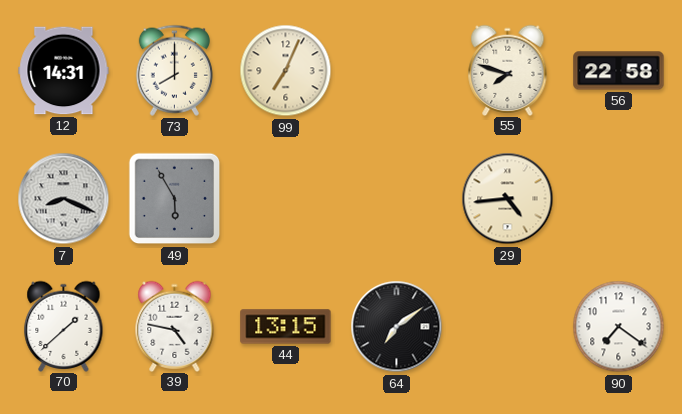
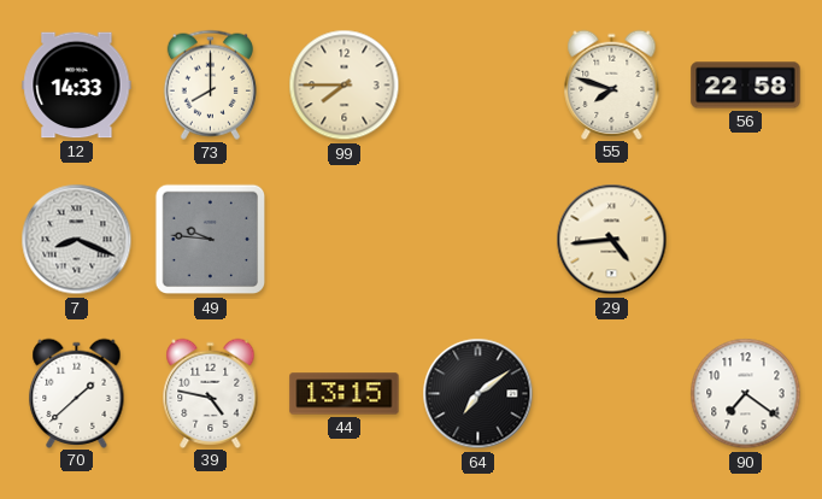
12: 14:31 -> 14:33 (77, 86)
99: 7:04 -> 7:45 (345, 86)
49: 5:55 -> 9:46 (211, 240)
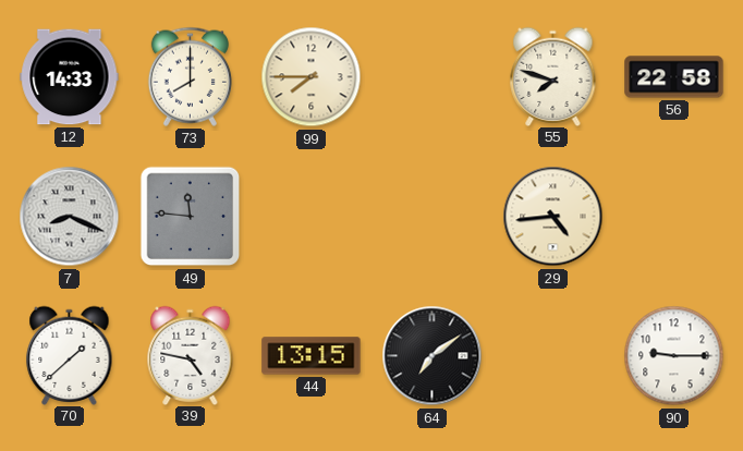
49: 9:46 -> 11:46 (191, 217)
90: 7:21 -> 9:15 (674, 356)
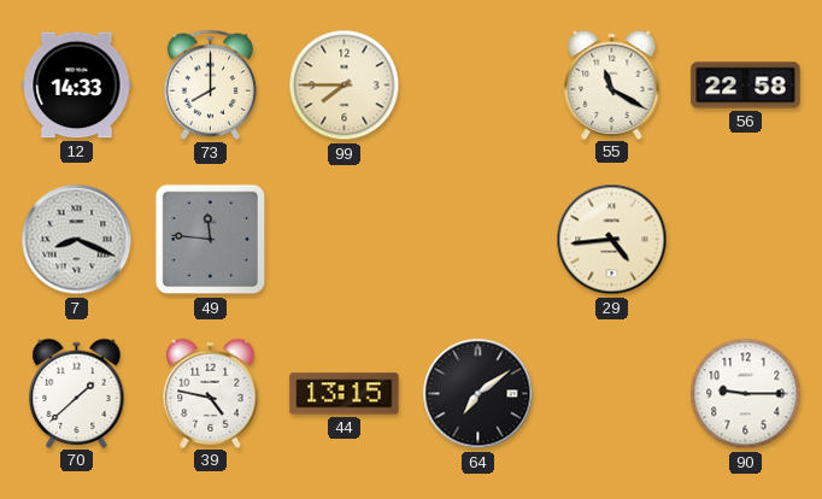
55: 7:48 -> 11:20 (612, 84)
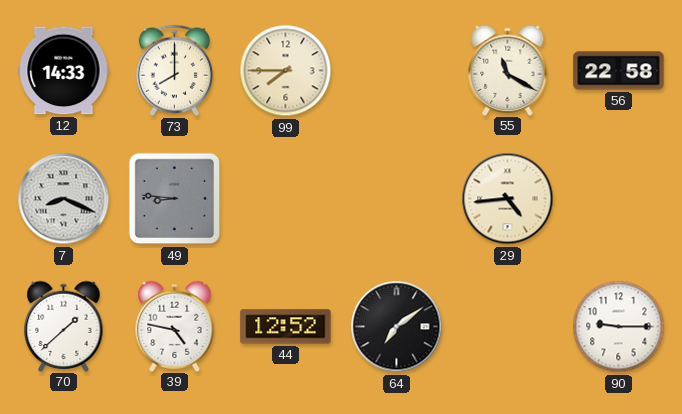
49: 11:46 -> 8:46 (175, 199)
44: 13:15 -> 12:52 (286, 327)
